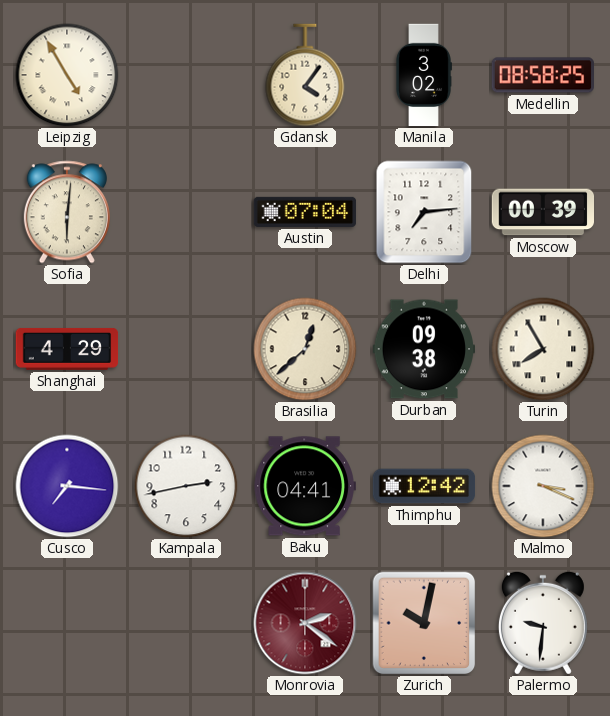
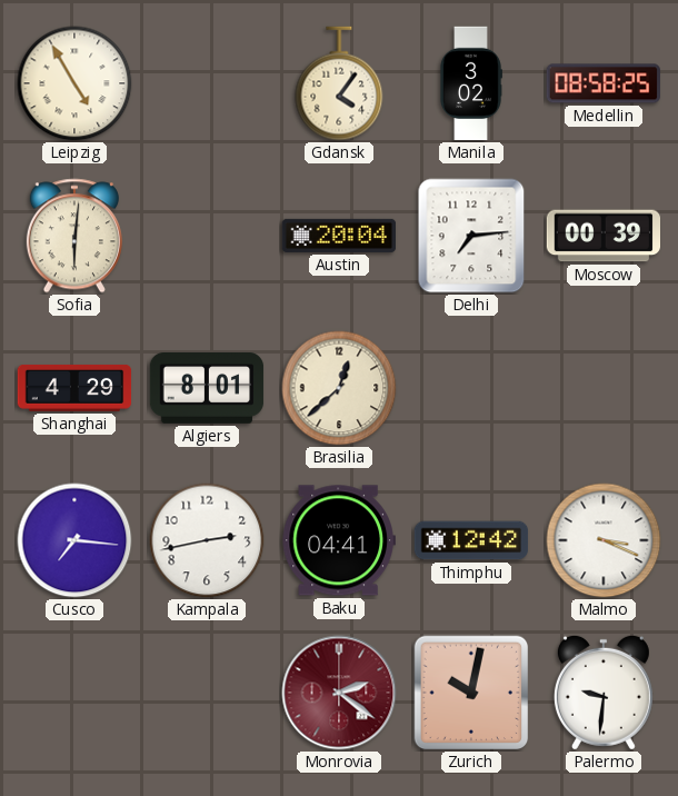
Austin: 07:04 -> 20:04 (339, 236)
Algiers: none -> 8:01 (207, 389)
Durban: 09:38 -> none (424, 349)
Turin: 7:55 -> none (543, 349)
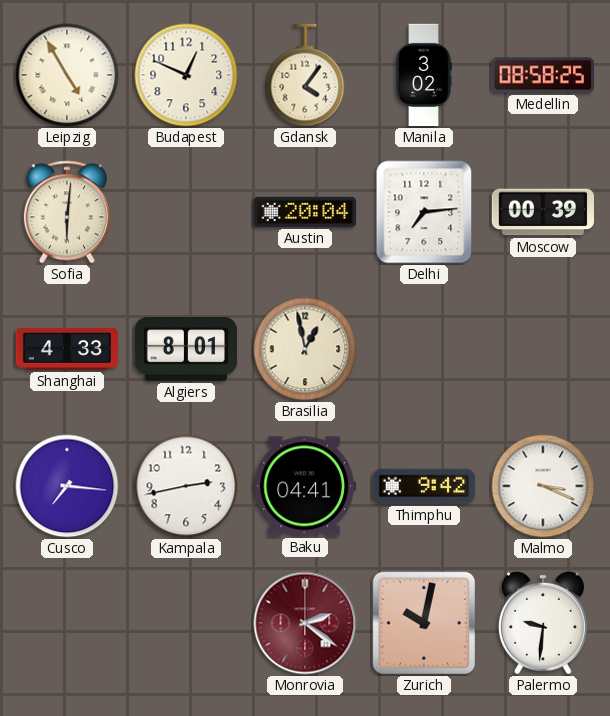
Budapest: none -> 12:49 (186, 75)
Shanghai: 4:29 -> 4:33 (67, 349)
Brasilia: 12:38 -> 12:58 (305, 349)
Thimphu: 12:42 -> 9:42 (424, 486)
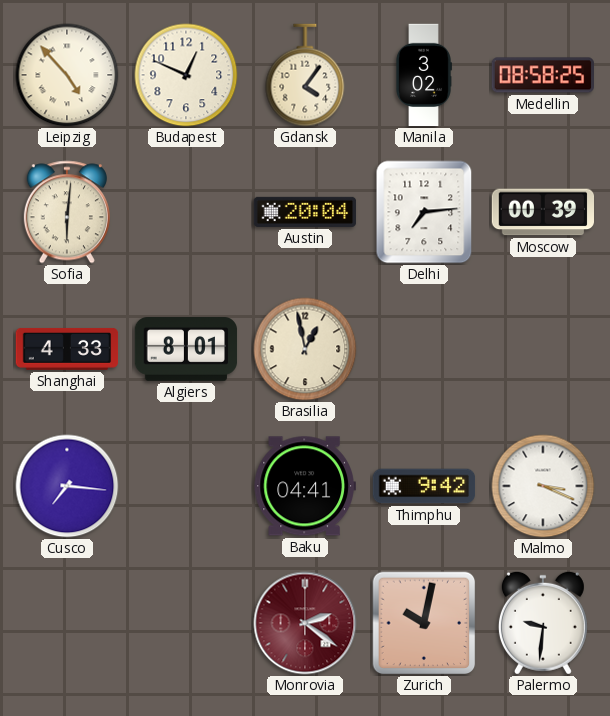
Leipzig: 4:55 -> 4:53 (67, 75)
Kampala: 2:43 -> none (186, 486)
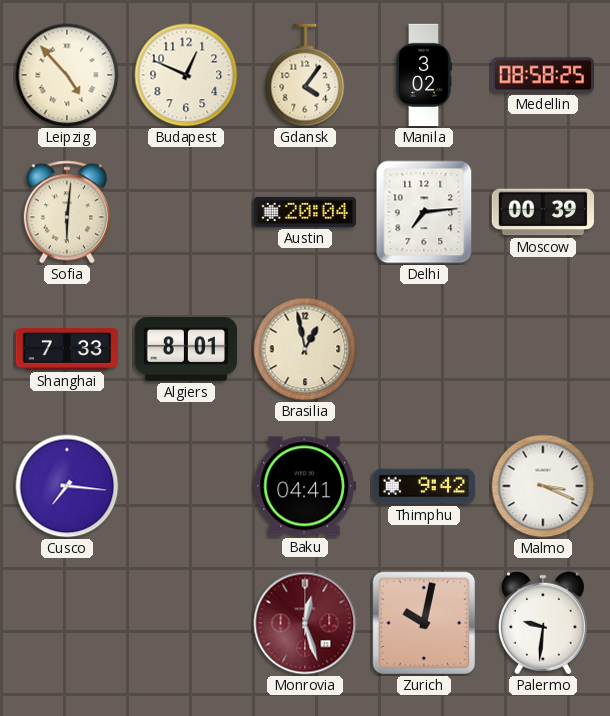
Shanghai: 4:33 -> 7:33 (67, 349)
Monrovia: 2:21 -> 12:27 (305, 623)
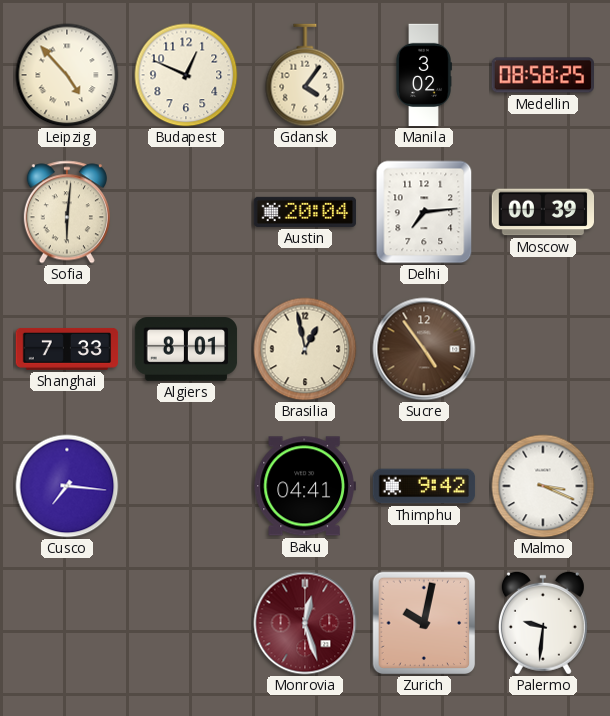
Sucre: none -> 4:54 (424, 349)
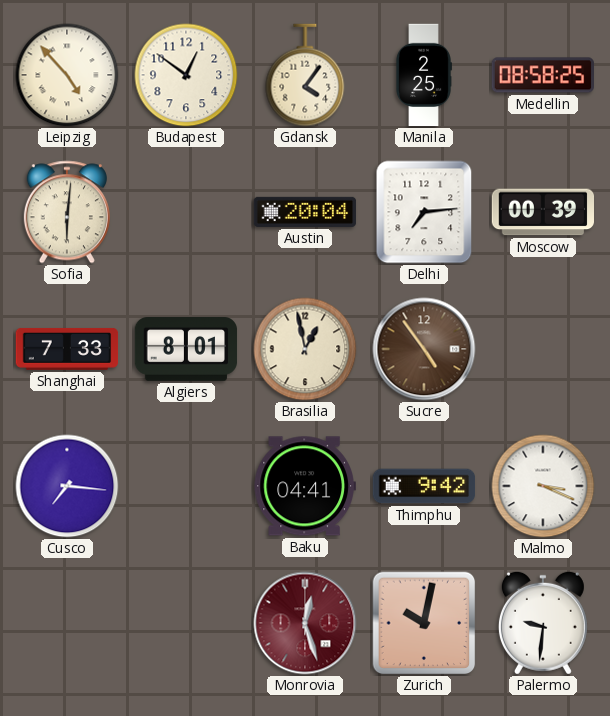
Budapest: 12:49 -> 12:51 (186, 75)
Manila: 3:02 -> 2:25 (424, 75)
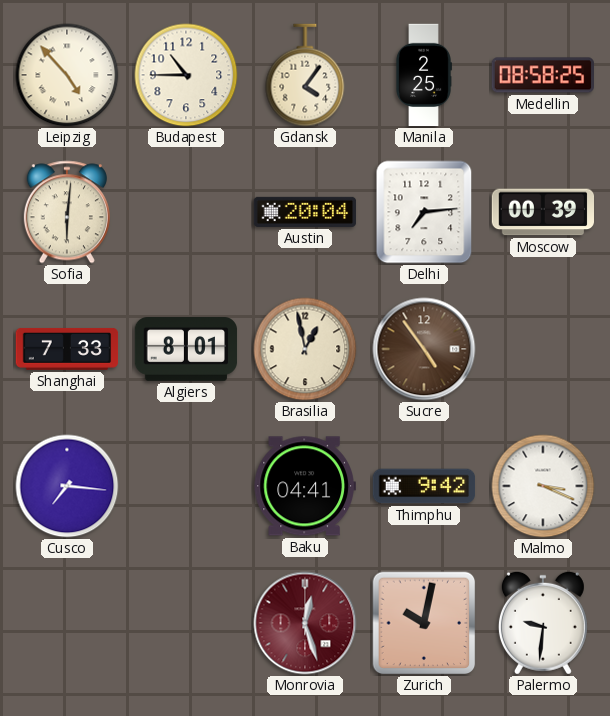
Budapest: 12:51 -> 10:45 (186, 75)
